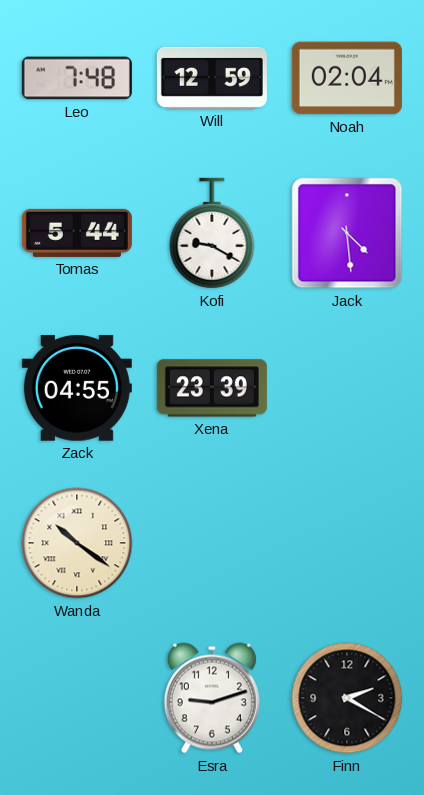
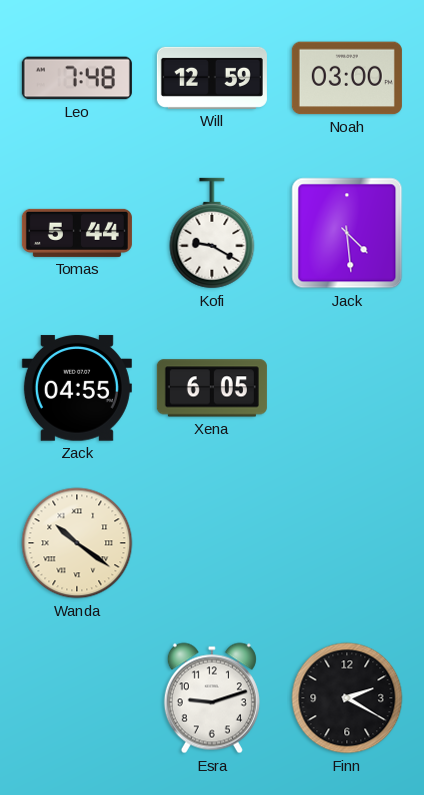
Noah: 02:04 -> 03:00 (347, 78)
Xena: 23:39 -> 6:05 (212, 388)
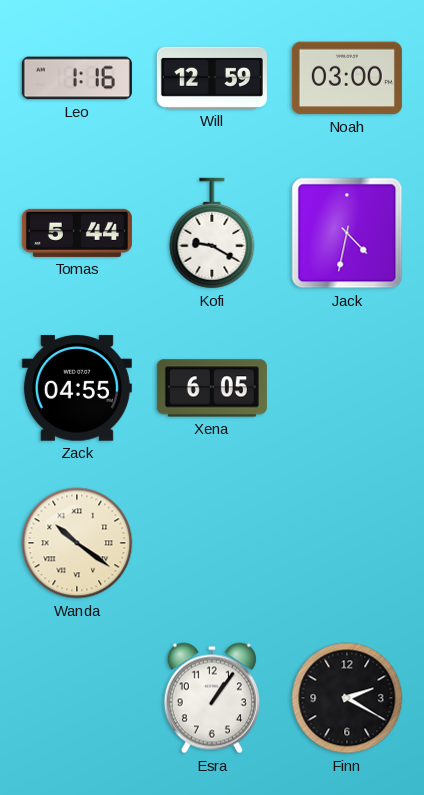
Leo: 7:48 -> 1:16 (77, 78)
Jack: 4:29 -> 4:32 (347, 233)
Esra: 9:12 -> 1:06 (212, 698)
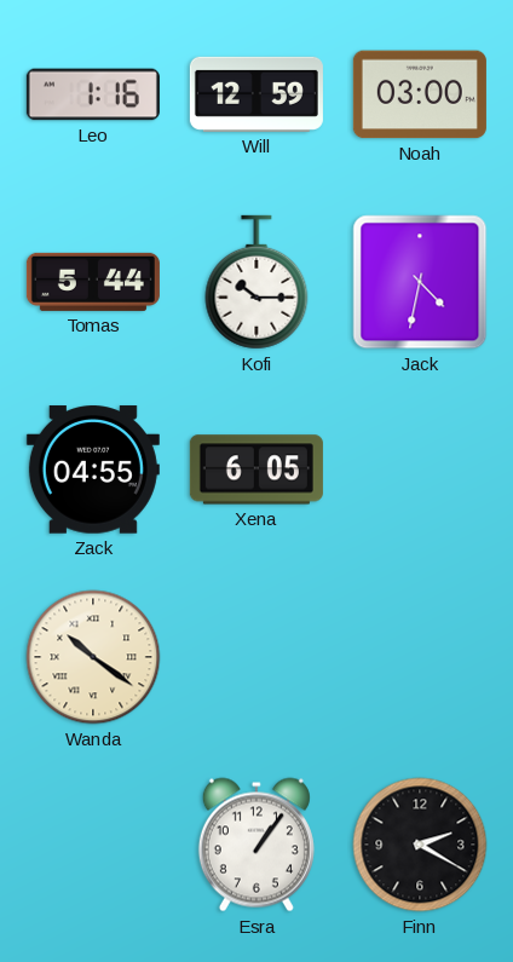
Kofi: 9:20 -> 10:15 (256, 282)
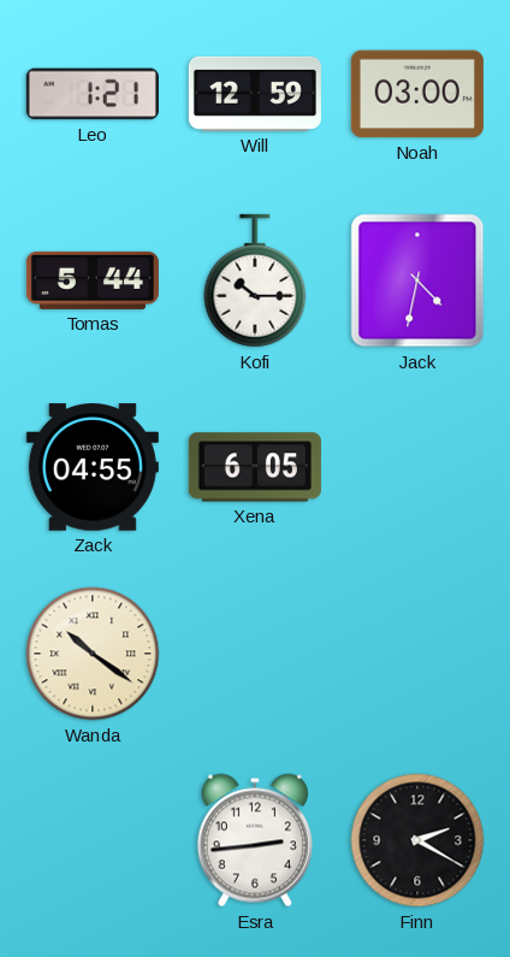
Leo: 1:16 -> 1:21 (93, 94)
Esra: 1:06 -> 2:44 (255, 840)
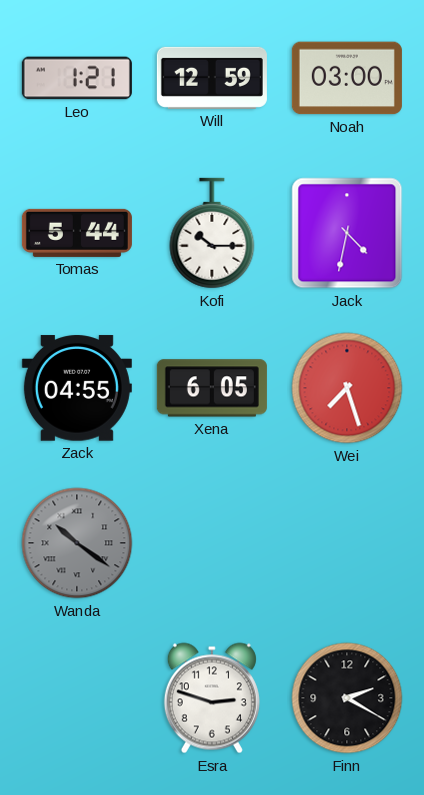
Wei: none -> 7:27 (347, 388)
Wanda dial: cream -> grey (77, 543)
Esra: 2:44 -> 2:48 (212, 698)
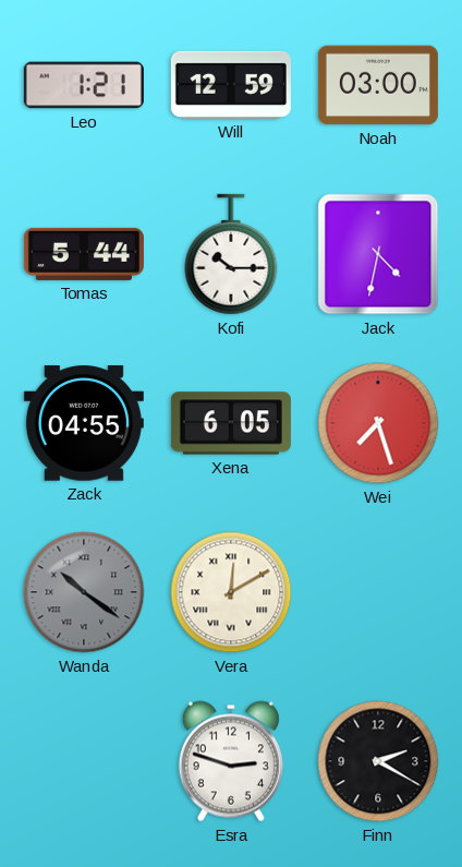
Vera: none -> 12:10 (231, 592)
